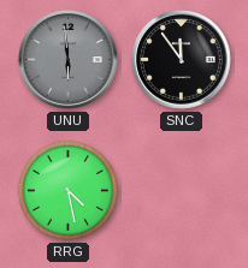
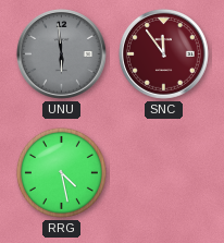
SNC dial: black -> burgundy (163, 53)
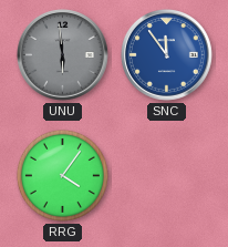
SNC dial: burgundy -> blue (166, 54)
RRG: 4:28 -> 4:06 (62, 175)
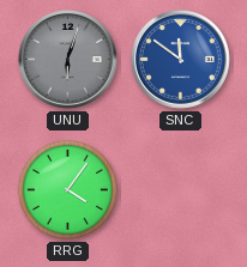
UNU: 5:59 -> 6:03 (67, 59)
SNC: 11:54 -> 11:51 (180, 59)
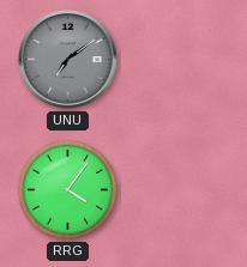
UNU: 6:03 -> 7:09 (67, 59)
SNC: 11:51 -> none (180, 59)
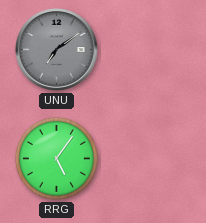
RRG: 4:06 -> 5:06 (56, 158)
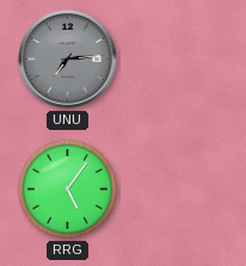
UNU: 7:09 -> 7:14 (67, 58)
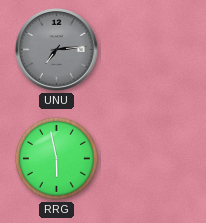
RRG: 5:06 -> 5:58 (56, 158)
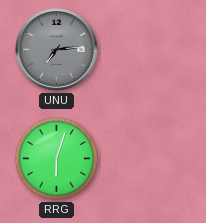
RRG: 5:58 -> 6:03 (56, 158)
